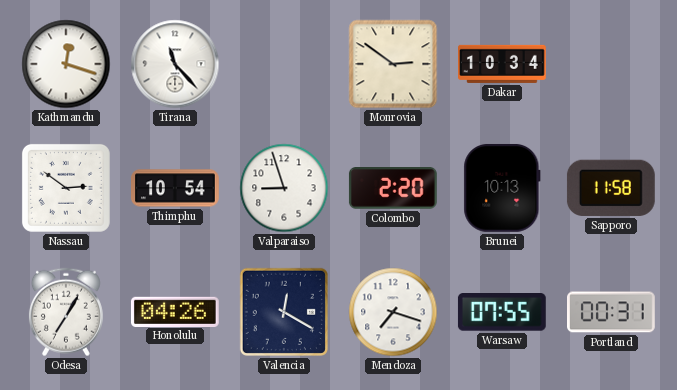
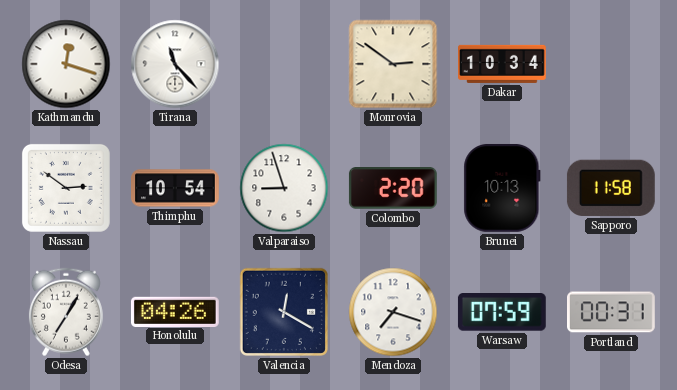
Warsaw: 07:55 -> 07:59 (502, 313)
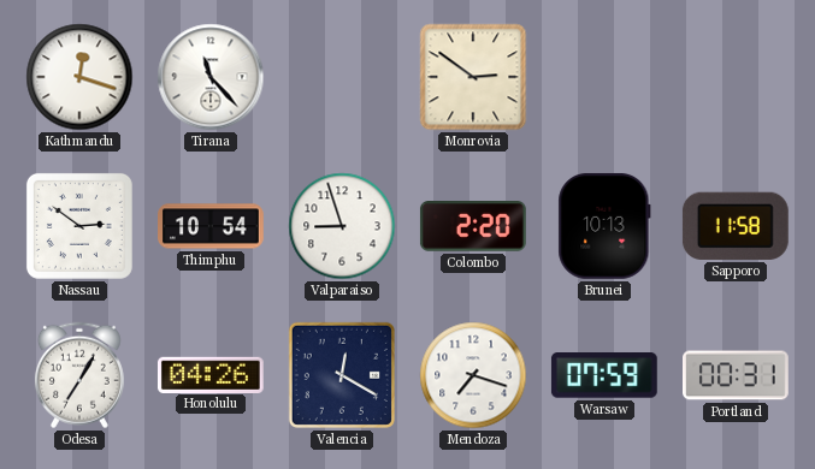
Dakar: 10:34 -> none (503, 64)
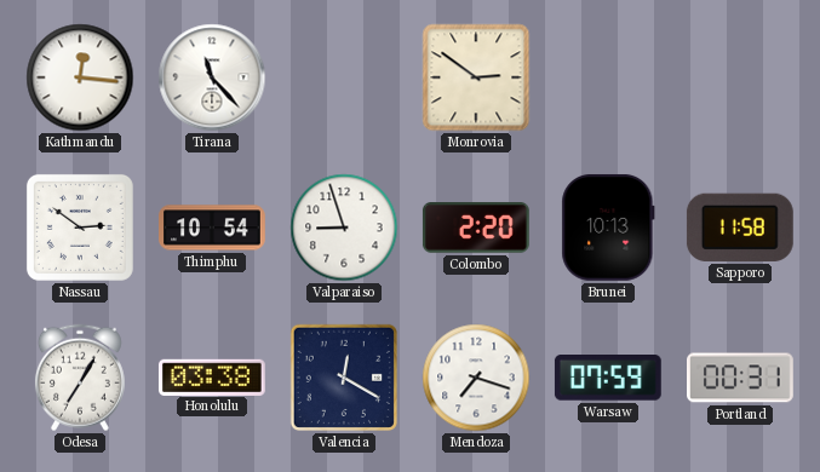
Kathmandu: 12:18 -> 12:16 (80, 77)
Honolulu: 04:26 -> 03:38 (212, 376)
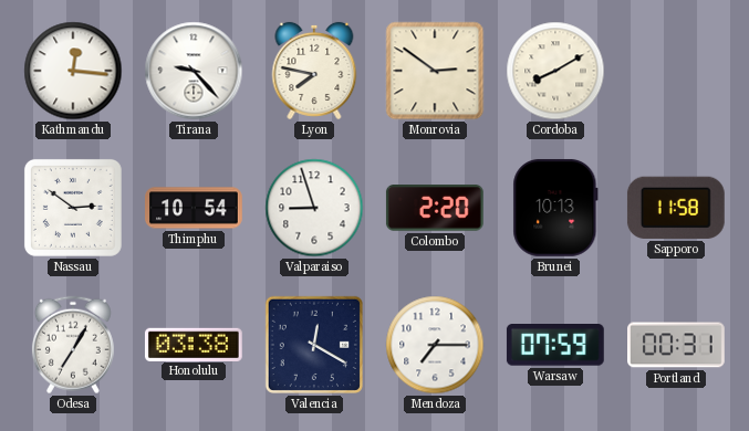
Tirana: 11:23 -> 9:23 (194, 71)
Lyon: none -> 7:47 (314, 71)
Cordoba: none -> 8:10 (555, 71)
Mendoza: 7:18 -> 7:15 (435, 345)
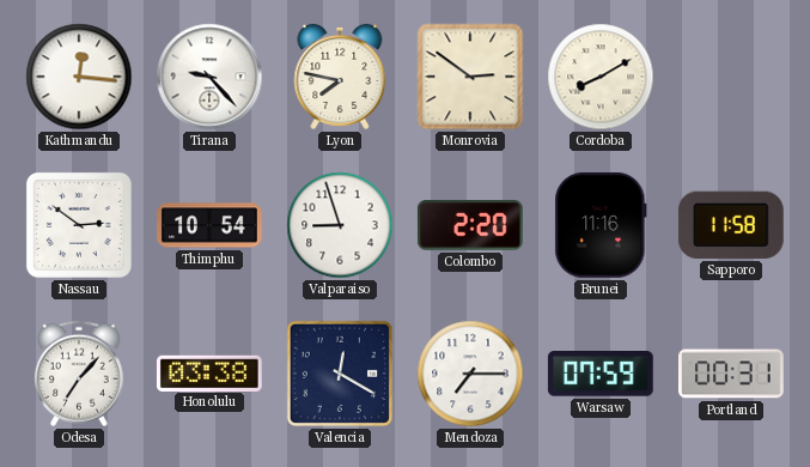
Brunei: 10:13 -> 11:16 (601, 225)
Odesa: 7:05 -> 7:07 (79, 374)
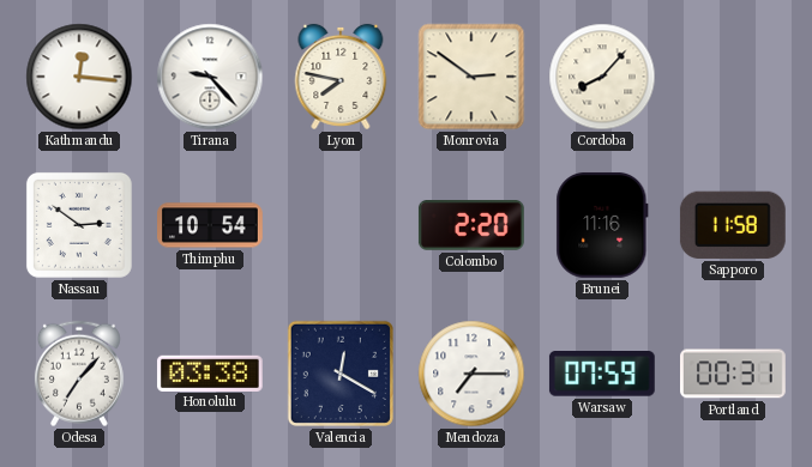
Cordoba: 8:10 -> 8:07 (602, 77)
Valparaiso: 8:57 -> none (340, 225)
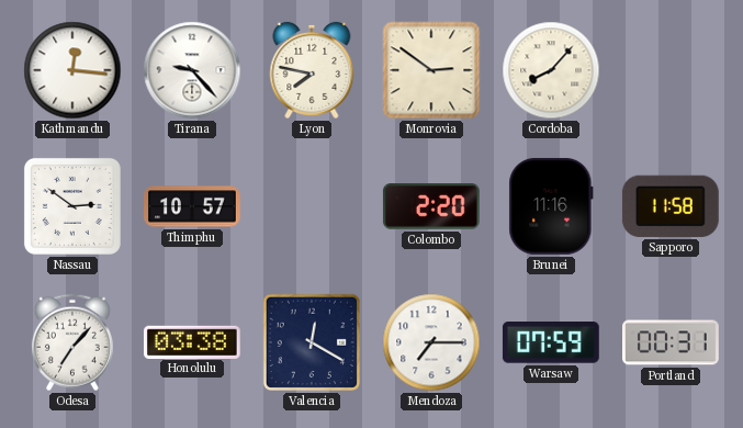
Thimphu: 10:54 -> 10:57 (193, 206)
